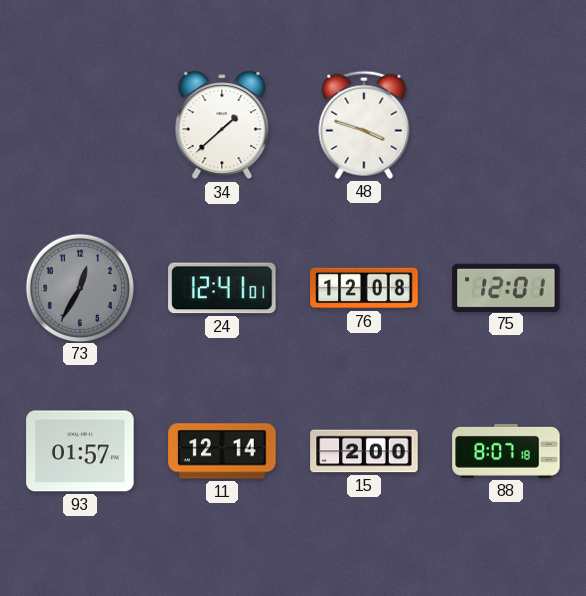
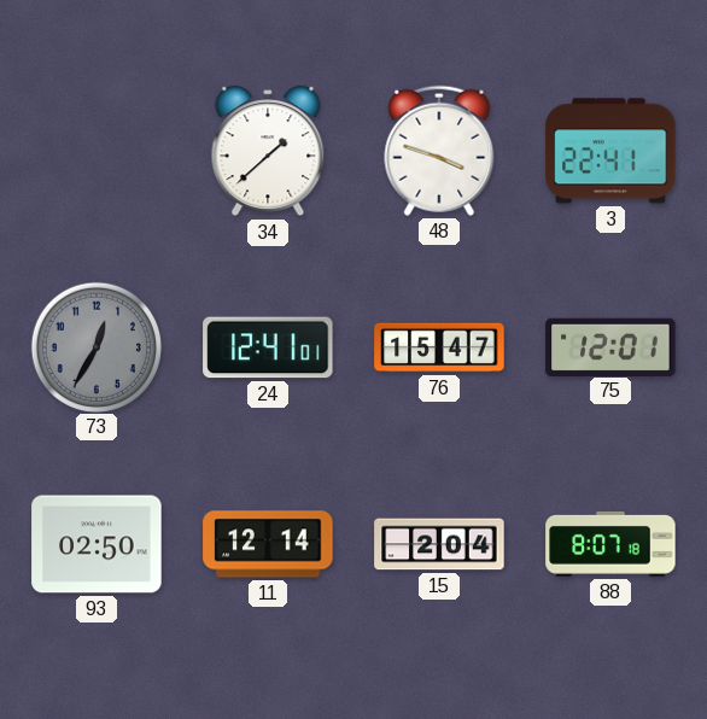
3: none -> 22:41 (610, 151)
76: 12:08 -> 15:47 (439, 347)
93: 01:57 -> 02:50 (97, 544)
15: 2:00 -> 2:04 (439, 544)
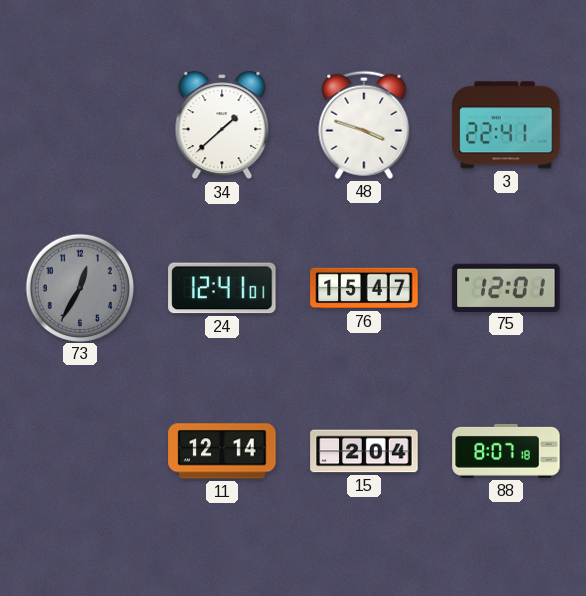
93: 02:50 -> none (97, 544)
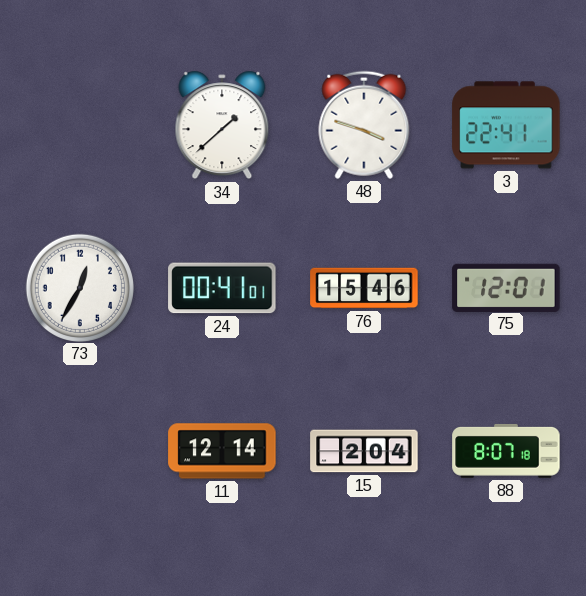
73 dial: grey -> white (79, 287)
24: 12:41 -> 00:41 (222, 288)
76: 15:47 -> 15:46 (364, 288)
